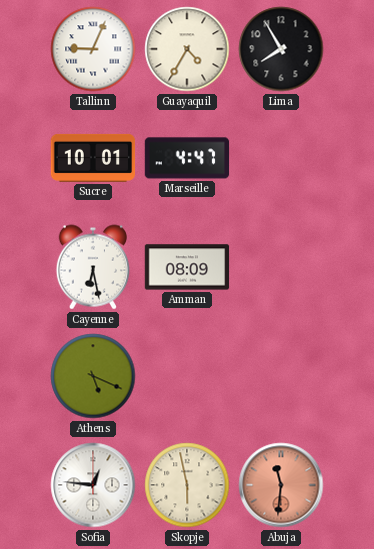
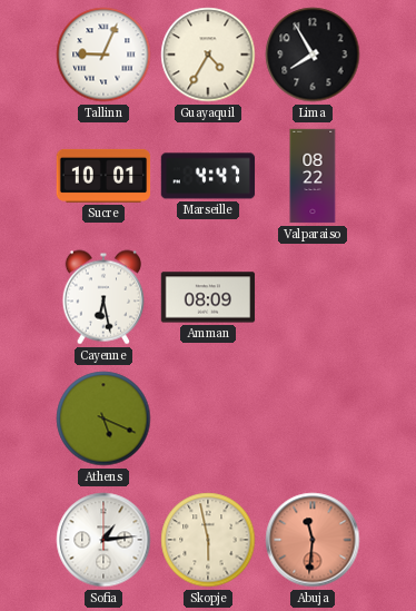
Valparaiso: none -> 08:22 (313, 176)
Sofia: 12:46 -> 1:14 (103, 540)
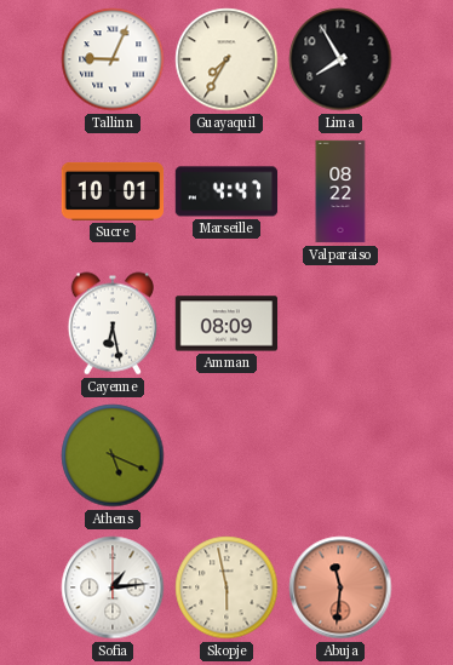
Guayaquil: 4:35 -> 7:35 (226, 59)
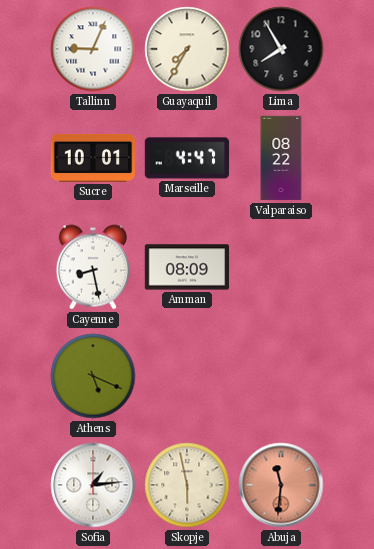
Cayenne: 6:28 -> 8:28 (92, 267)
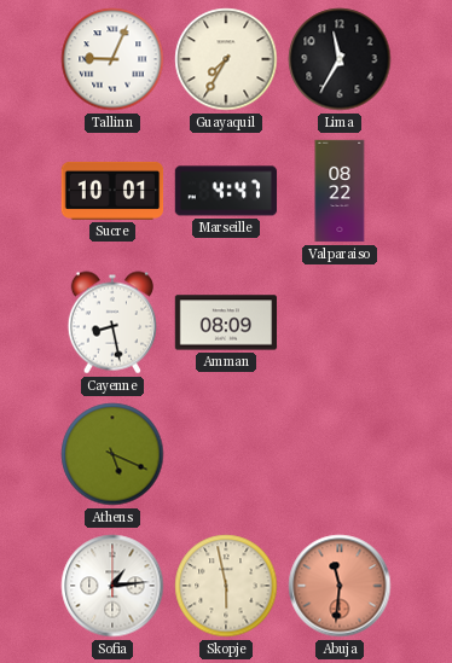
Lima: 7:55 -> 11:35 (340, 59)
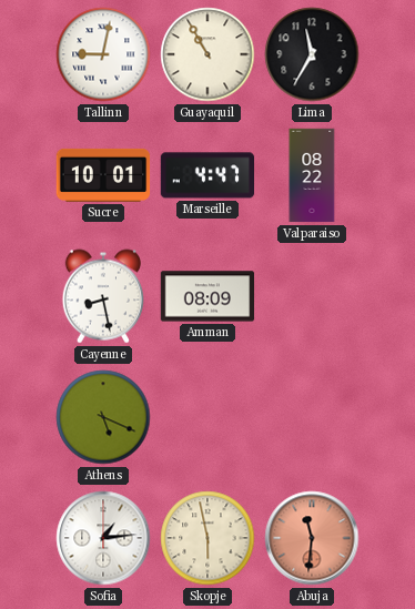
Tallinn: 9:04 -> 9:02 (103, 54)
Guayaquil: 7:35 -> 10:55 (207, 54)
